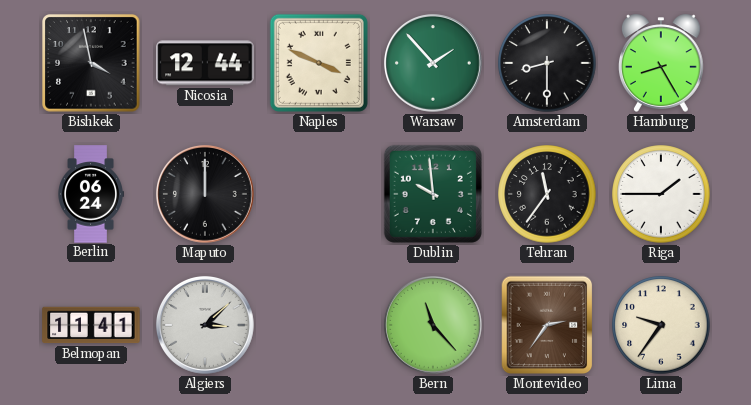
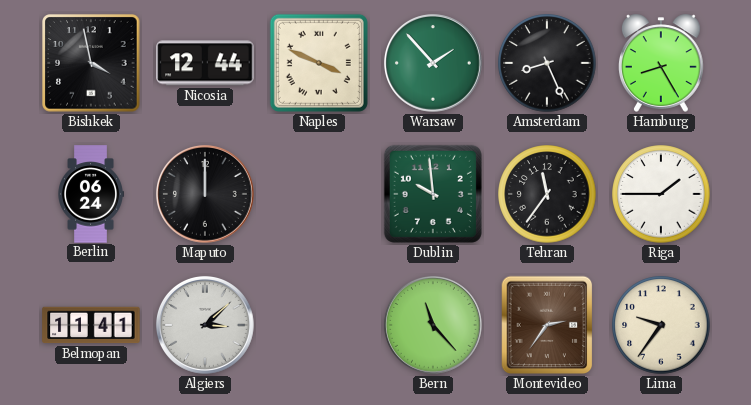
Amsterdam: 8:30 -> 8:26 (547, 63)
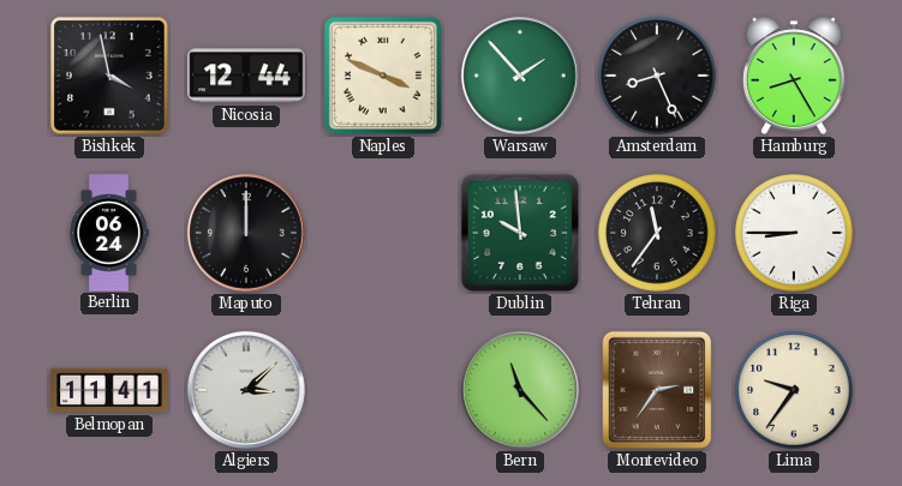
Riga: 1:45 -> 8:45 (794, 233)
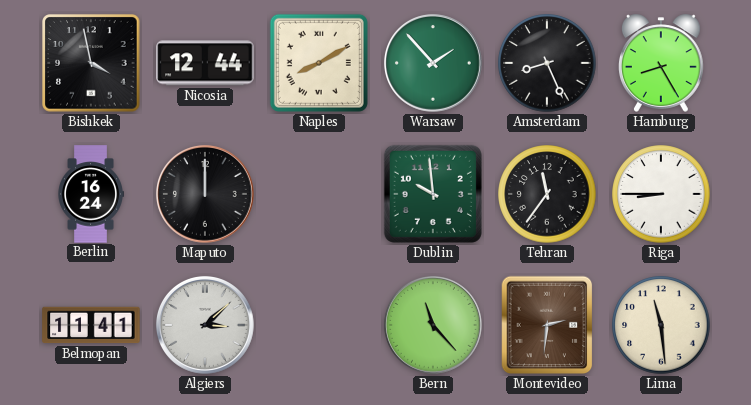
Naples: 3:49 -> 8:10 (319, 63)
Berlin: 06:24 -> 16:24 (91, 194)
Montevideo: 2:36 -> 2:31 (547, 325)
Lima: 9:36 -> 11:29 (661, 325)
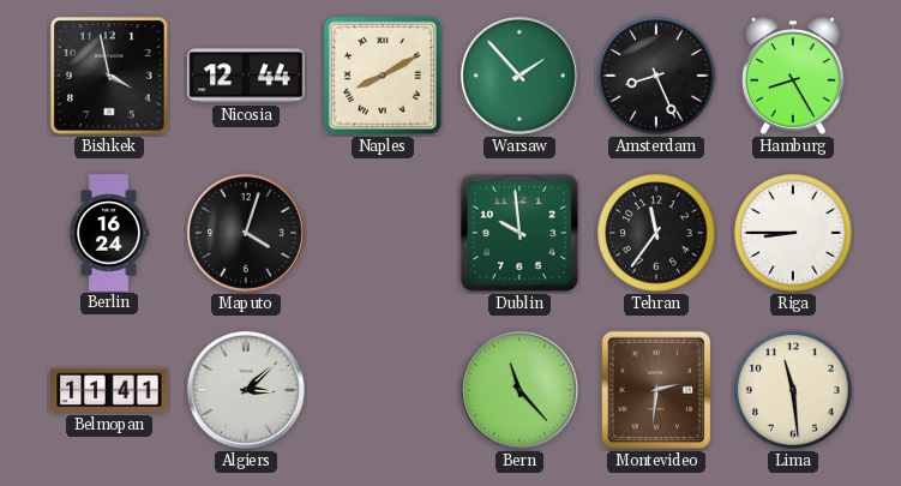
Maputo: 12:00 -> 4:03 (246, 233)
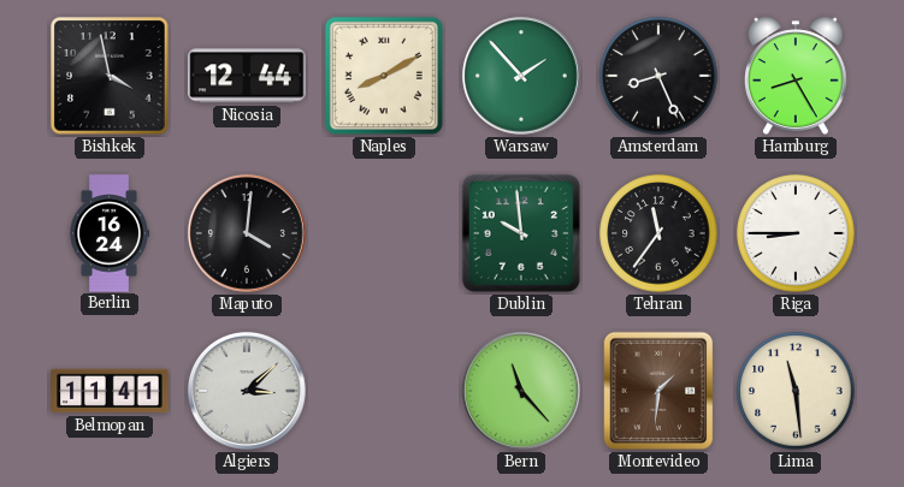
Maputo: 4:03 -> 4:01 (247, 233)
Montevideo: 2:31 -> 1:31 (658, 391)
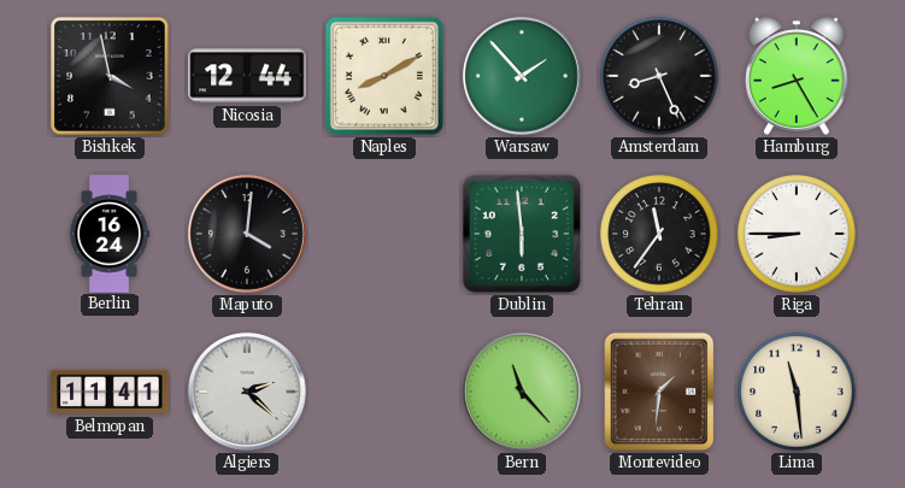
Dublin: 9:59 -> 5:59 (522, 234)
Algiers: 3:08 -> 2:22 (247, 392)
